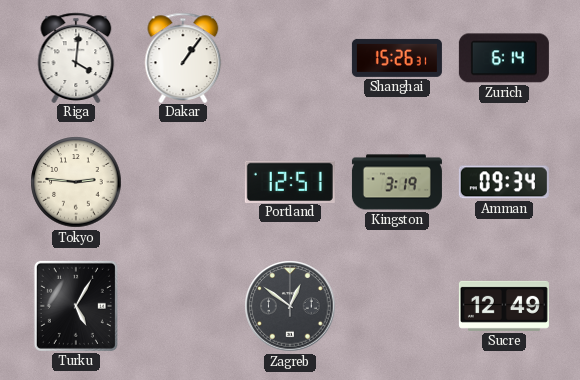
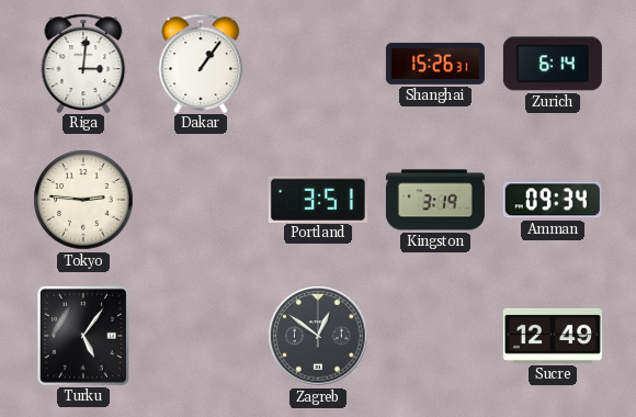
Riga: 4:01 -> 3:01 (83, 63)
Portland: 12:51 -> 3:51 (318, 199)
Turku: 5:05 -> 5:06 (83, 336)
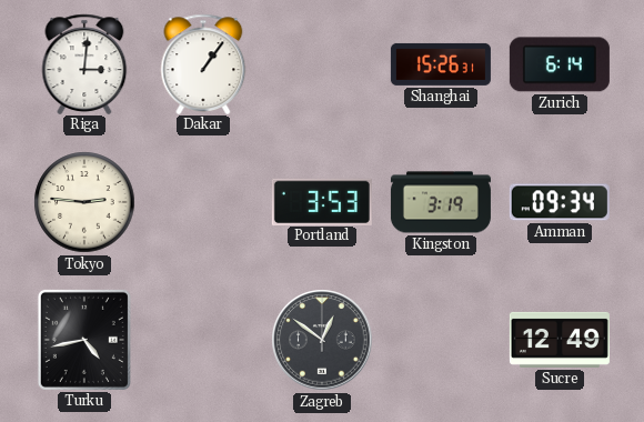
Portland: 3:51 -> 3:53 (322, 201)
Turku: 5:06 -> 4:43 (84, 340)
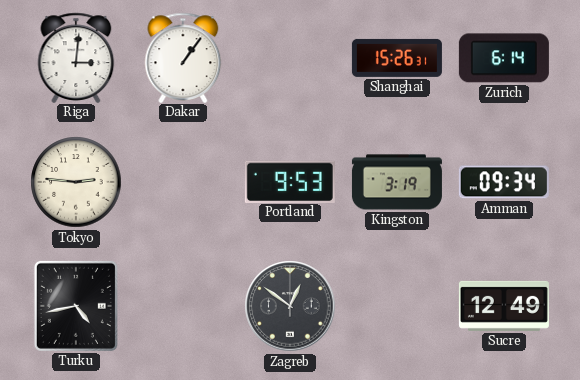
Portland: 3:53 -> 9:53 (290, 181)
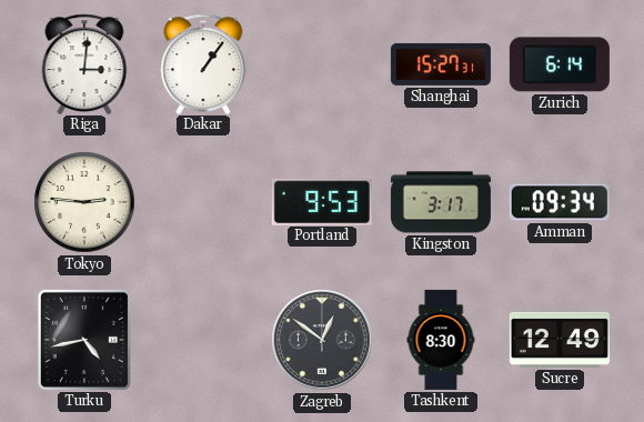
Shanghai: 15:26 -> 15:27 (441, 64)
Kingston: 3:19 -> 3:17 (441, 202)
Tashkent: none -> 8:30 (441, 340)
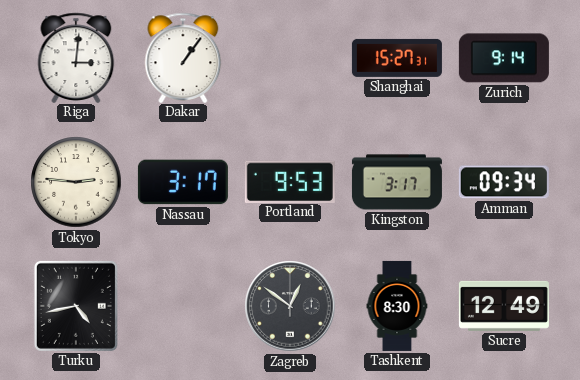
Zurich: 6:14 -> 9:14 (504, 58)
Nassau: none -> 3:17 (183, 182)
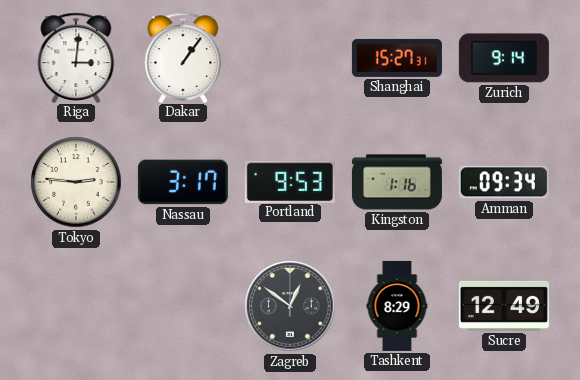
Kingston: 3:17 -> 1:16 (397, 182)
Turku: 4:43 -> none (76, 306)
Tashkent: 8:30 -> 8:29 (397, 306)
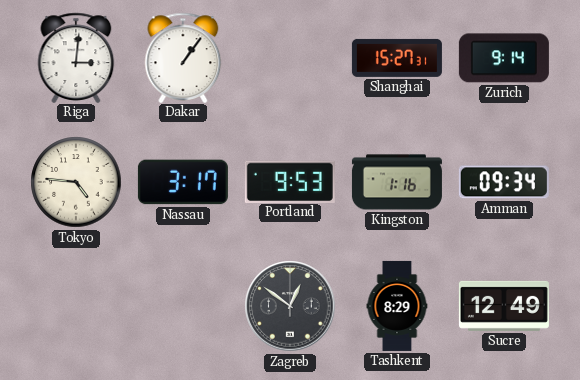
Tokyo: 2:46 -> 4:46 (76, 182)
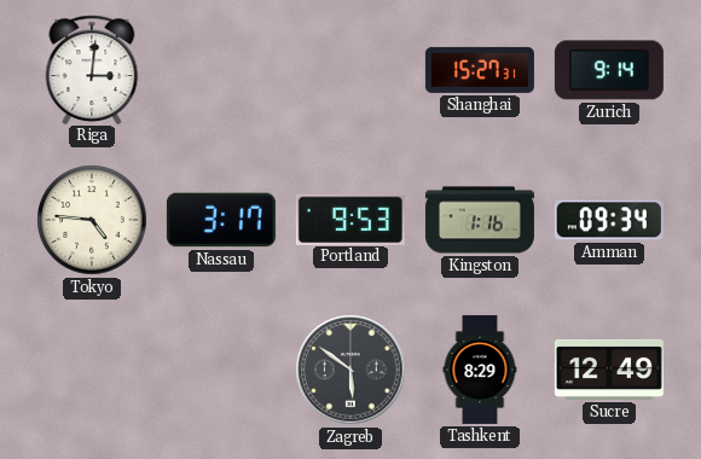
Dakar: 1:06 -> none (183, 57)
Zagreb: 12:51 -> 5:51 (350, 370)
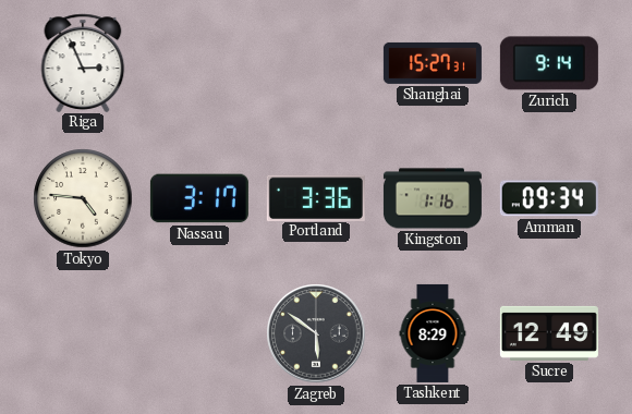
Riga: 3:01 -> 2:56 (83, 62)
Portland: 9:53 -> 3:36 (316, 197)
